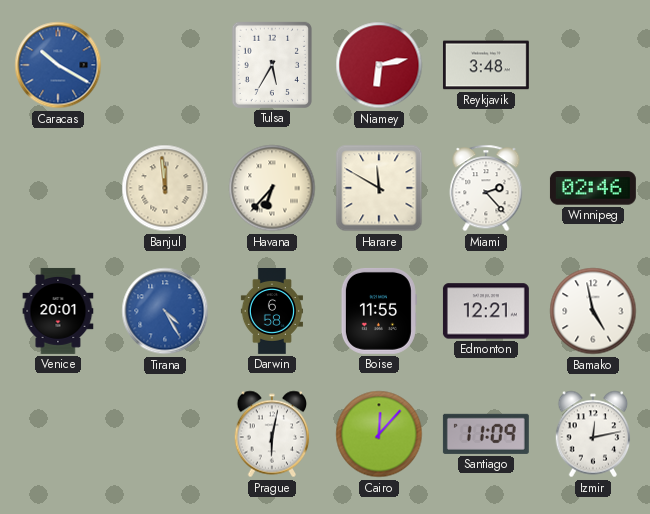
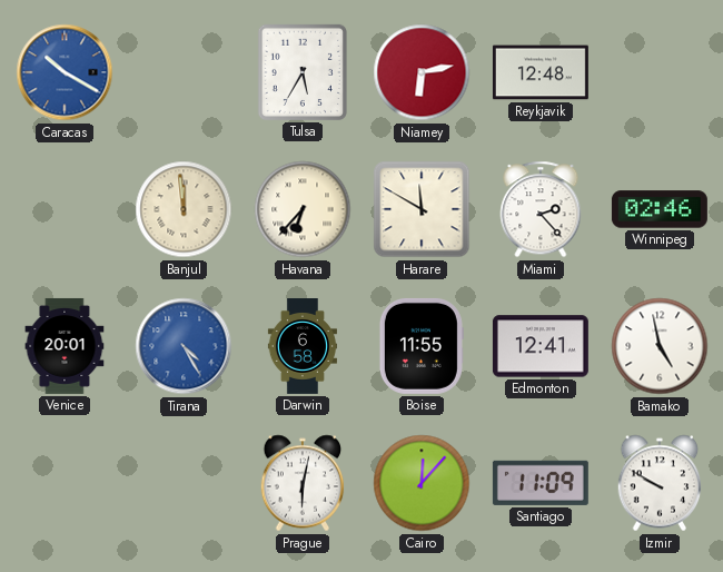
Reykjavik: 3:48 -> 12:48 (541, 72)
Edmonton: 12:21 -> 12:41 (541, 346)
Izmir: 12:13 -> 9:50 (660, 483)
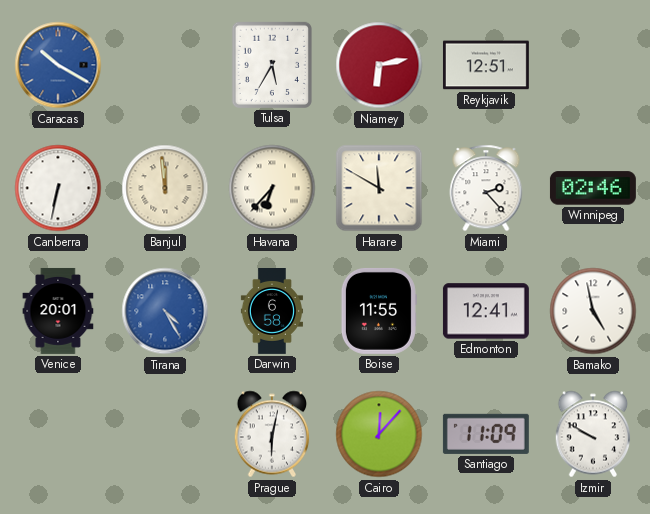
Reykjavik: 12:48 -> 12:51 (486, 65)
Canberra: none -> 6:32 (58, 188)
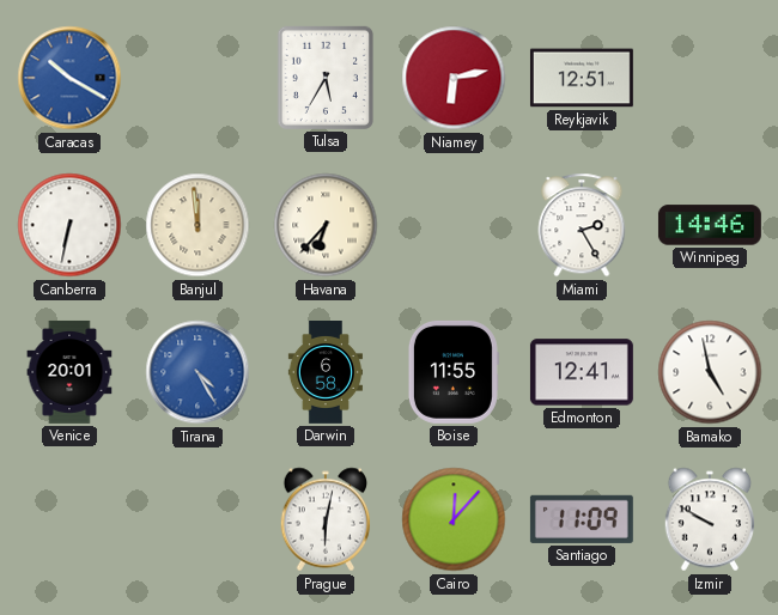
Harare: 11:50 -> none (379, 188)
Miami: 2:23 -> 2:25 (582, 225)
Winnipeg: 02:46 -> 14:46 (710, 225)
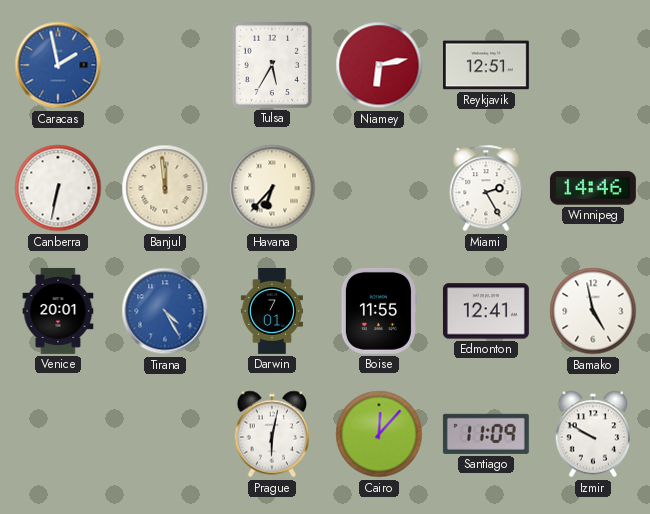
Caracas: 10:20 -> 1:58 (58, 65)
Darwin: 6:58 -> 7:01 (272, 312)
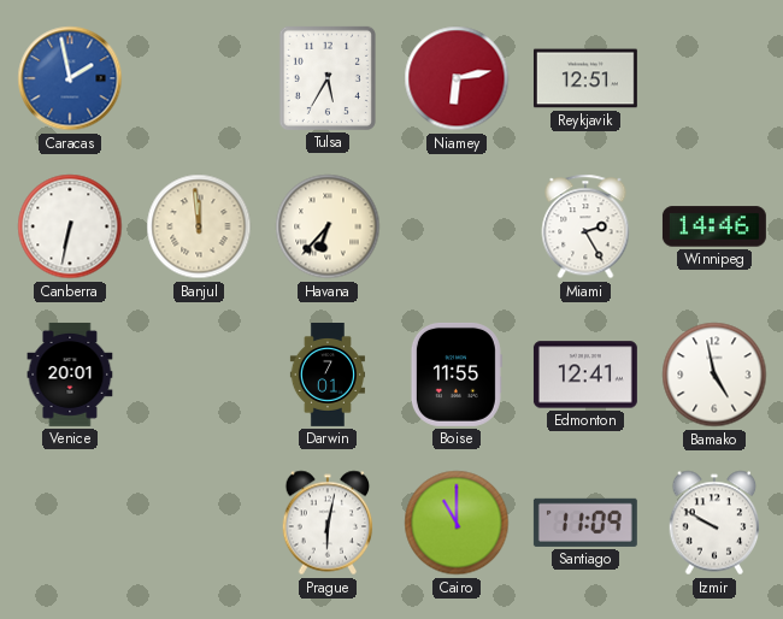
Tirana: 4:25 -> none (165, 311)
Cairo: 12:07 -> 11:00 (457, 523)
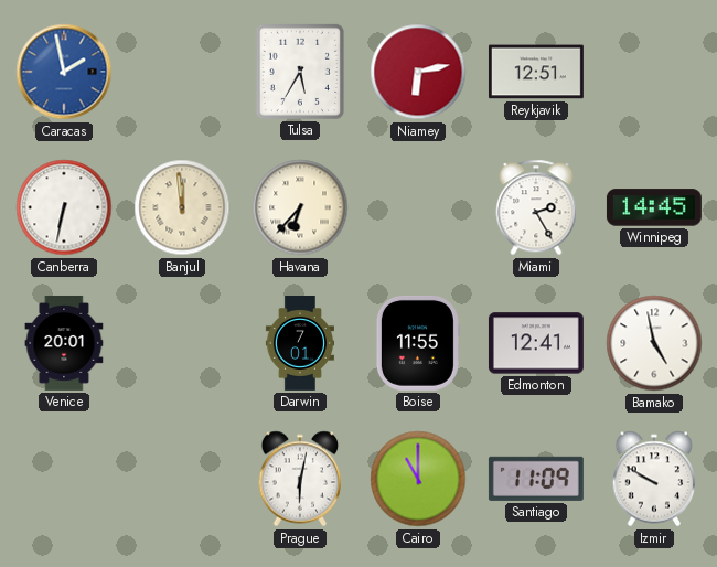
Winnipeg: 14:46 -> 14:45 (654, 207)
